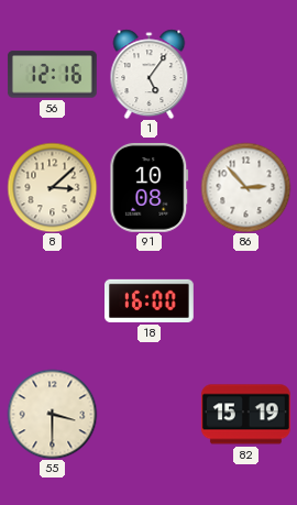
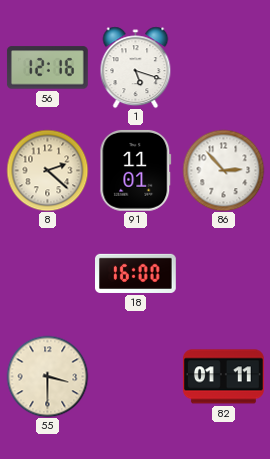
1: 5:06 -> 5:18 (136, 67)
8: 3:08 -> 2:22 (47, 170)
91: 10:08 -> 11:01 (136, 170)
82: 15:19 -> 01:11 (224, 377)
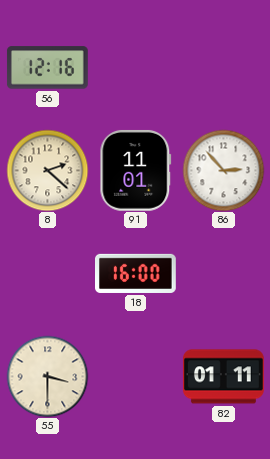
1: 5:18 -> none (136, 67)
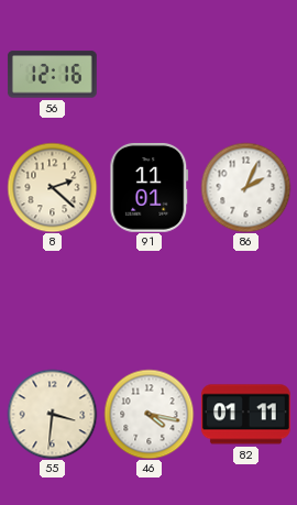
86: 2:53 -> 2:04 (245, 187)
18: 16:00 -> none (136, 273)
55: 3:30 -> 3:31 (52, 414)
46: none -> 4:17 (148, 414)
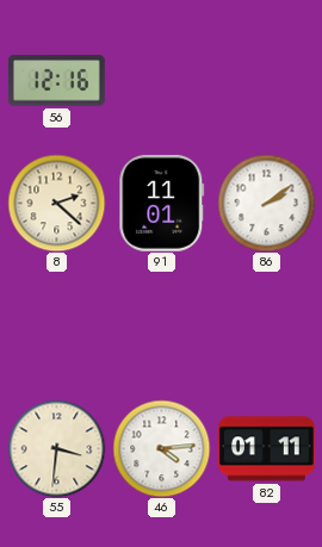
86: 2:04 -> 2:09 (266, 203)
46: 4:17 -> 4:14 (161, 448)
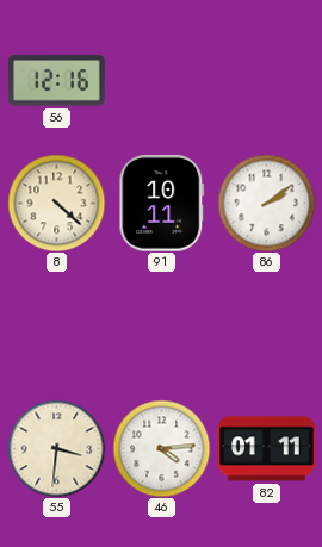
8: 2:22 -> 4:22 (56, 203)
91: 11:01 -> 10:11 (162, 203)
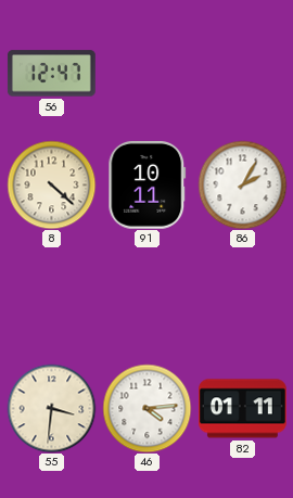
56: 12:16 -> 12:47 (51, 74)
86: 2:09 -> 2:05 (242, 184)
